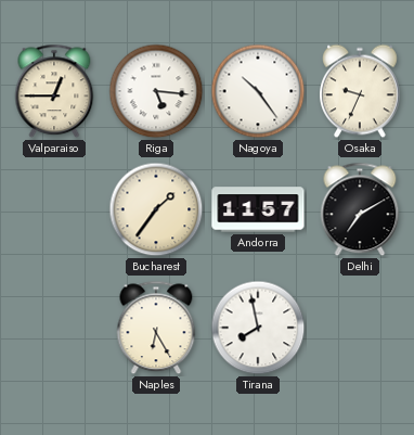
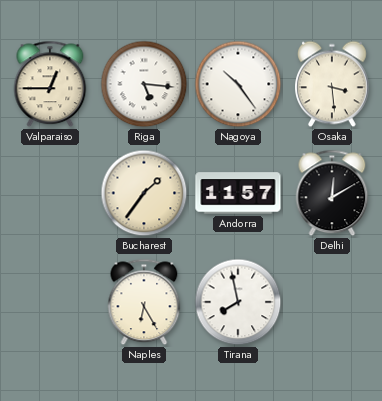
Osaka: 9:34 -> 3:29 (333, 84)
Delhi: 7:10 -> 12:10 (332, 193)
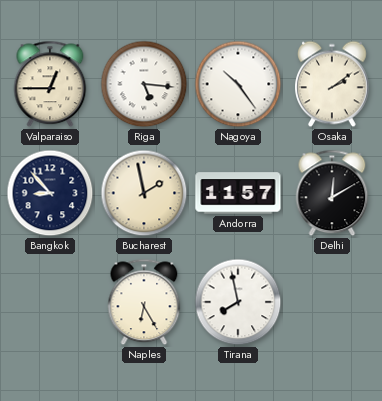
Osaka: 3:29 -> 2:09 (333, 84)
Bangkok: none -> 8:53 (50, 193)
Bucharest: 1:36 -> 1:58 (144, 193)
